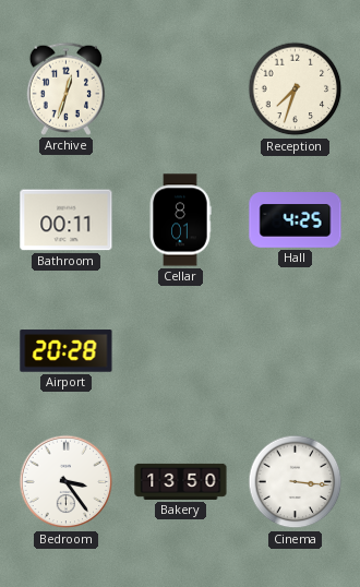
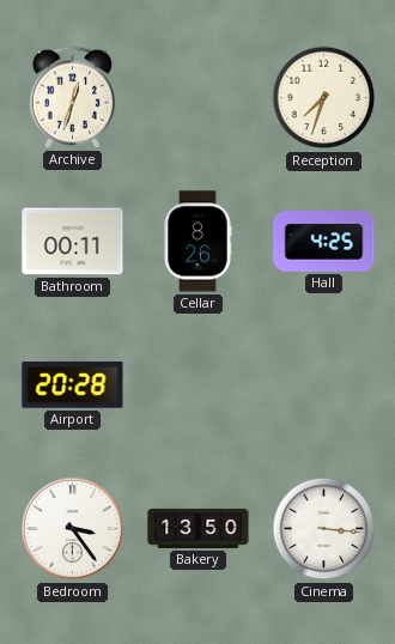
Cellar: 8:01 -> 8:26 (197, 242)
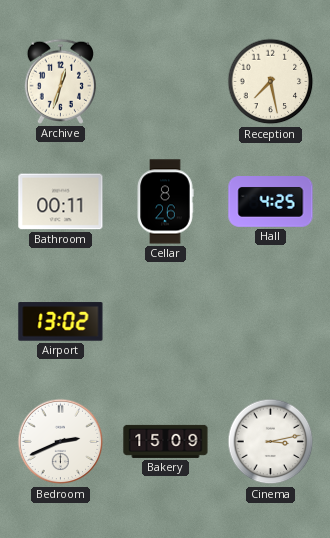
Reception: 7:33 -> 7:28 (271, 82)
Airport: 20:28 -> 13:02 (61, 322)
Bedroom: 3:24 -> 2:41 (61, 442)
Bakery: 13:50 -> 15:09 (166, 441)
Cinema: 3:16 -> 3:13 (271, 442)
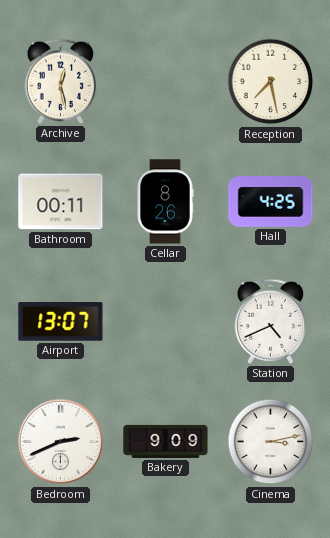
Archive: 12:33 -> 12:28 (60, 81)
Airport: 13:02 -> 13:07 (61, 322)
Station: none -> 4:41 (270, 321)
Bakery: 15:09 -> 9:09 (166, 441)
